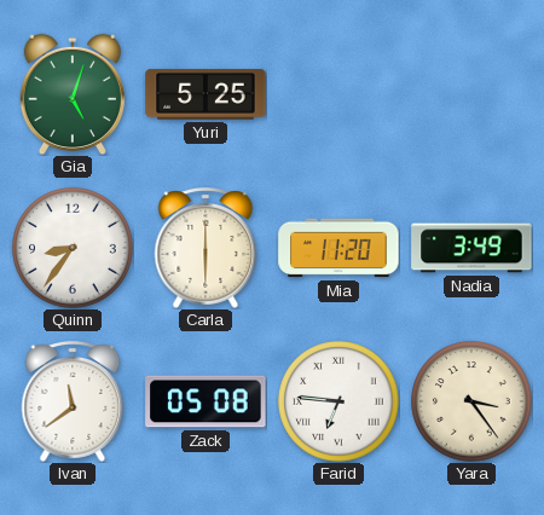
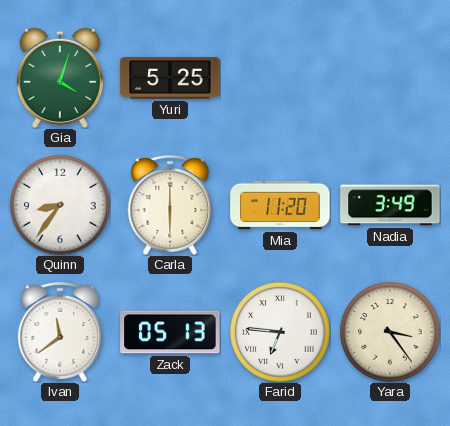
Gia: 5:03 -> 4:03 (60, 78)
Zack: 05:08 -> 05:13 (170, 332)
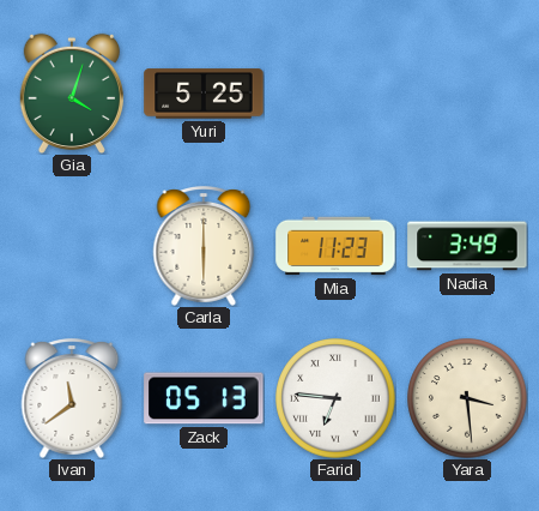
Quinn: 8:36 -> none (60, 205)
Mia: 11:20 -> 11:23 (335, 246)
Yara: 3:24 -> 3:29 (467, 398)
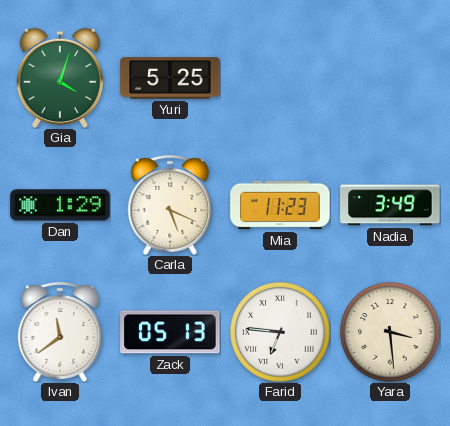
Dan: none -> 1:29 (60, 205)
Carla: 6:00 -> 5:19 (170, 206)
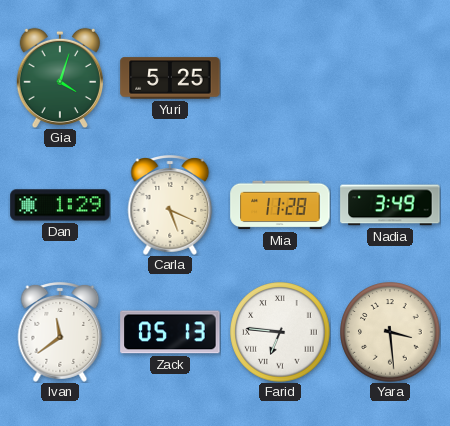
Mia: 11:23 -> 11:28 (280, 205)
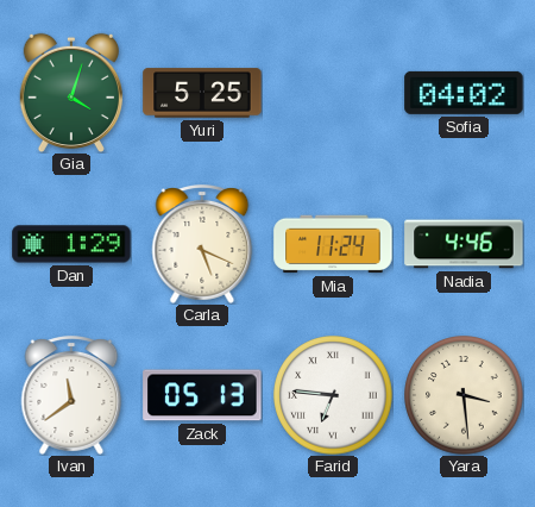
Sofia: none -> 04:02 (464, 93)
Mia: 11:28 -> 11:24 (333, 244)
Nadia: 3:49 -> 4:46 (464, 244)
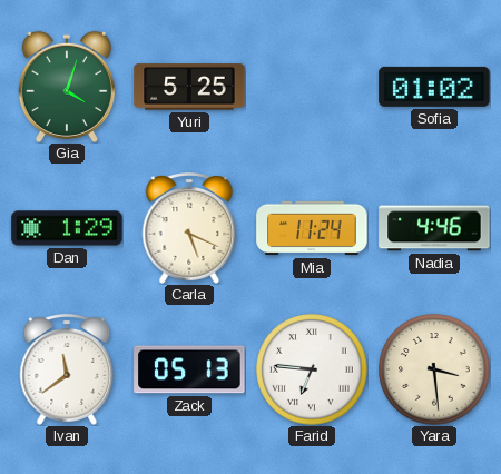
Sofia: 04:02 -> 01:02 (434, 87)
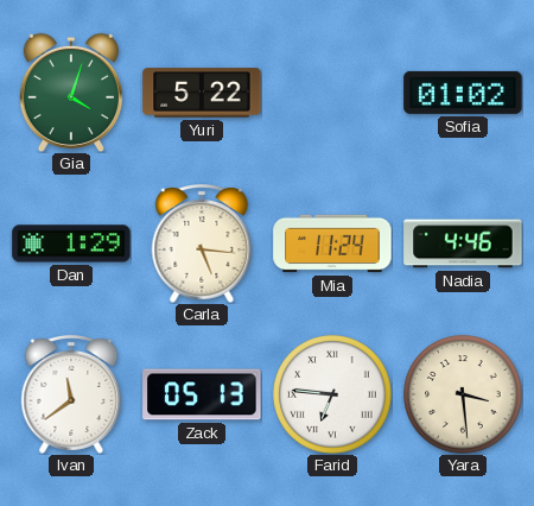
Yuri: 5:25 -> 5:22 (202, 93)
Carla: 5:19 -> 5:16 (202, 245)
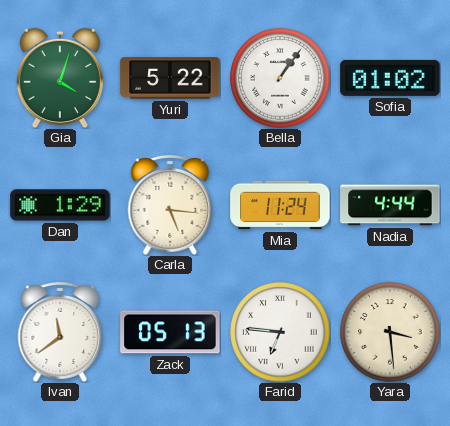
Bella: none -> 1:06 (280, 78)
Nadia: 4:46 -> 4:44 (390, 205)
